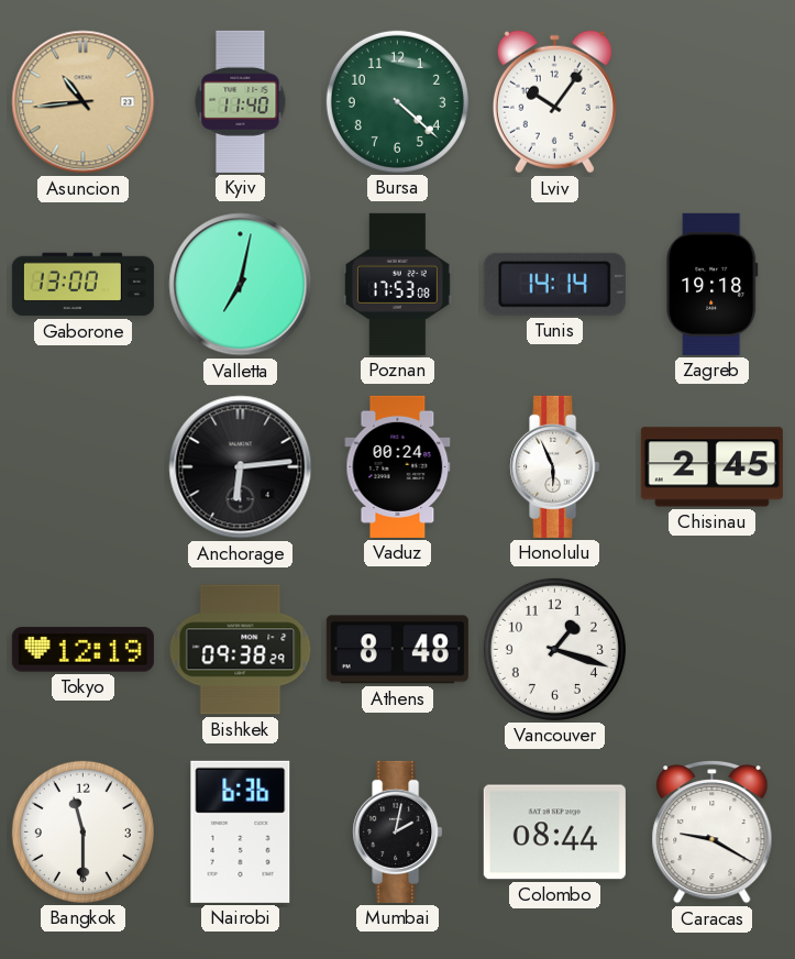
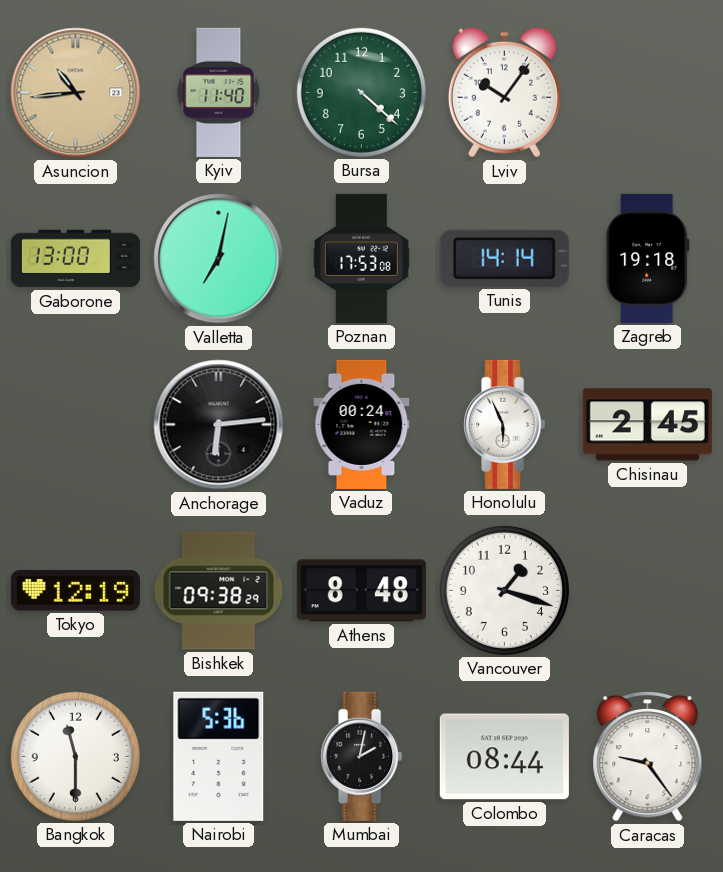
Nairobi: 6:36 -> 5:36 (219, 756)
Caracas: 9:20 -> 9:24 (648, 756)
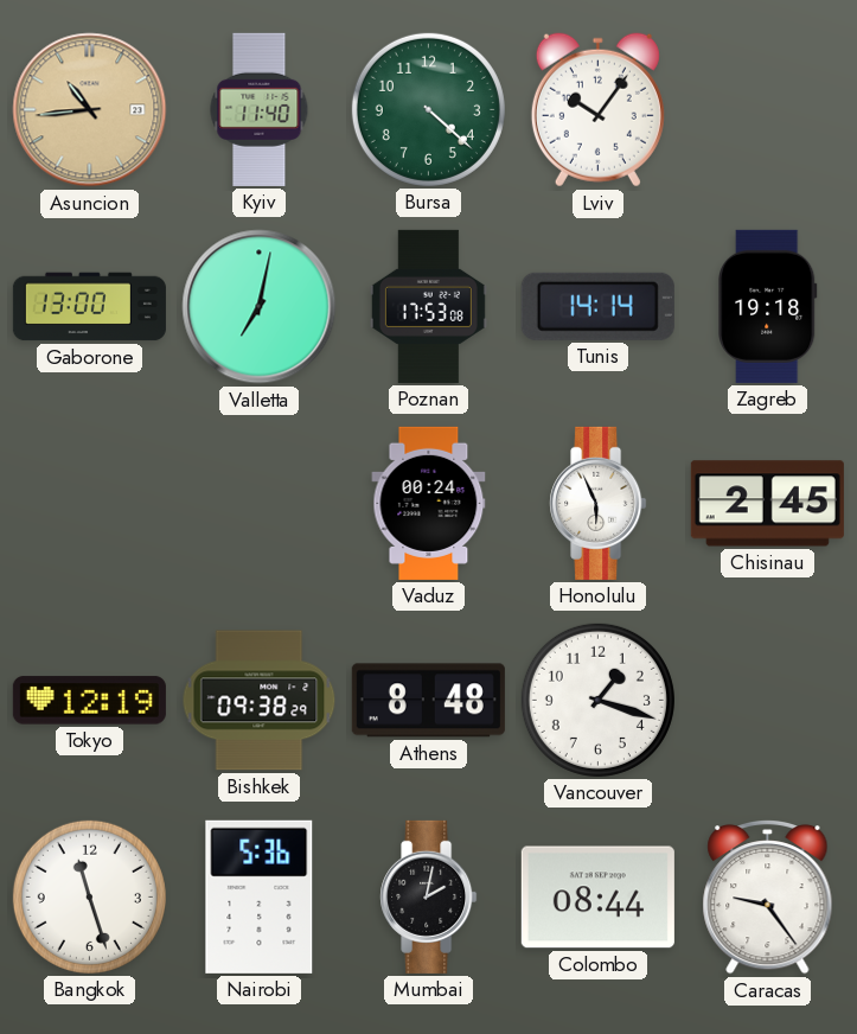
Anchorage: 6:14 -> none (219, 425)
Bangkok: 11:30 -> 11:27 (89, 896)
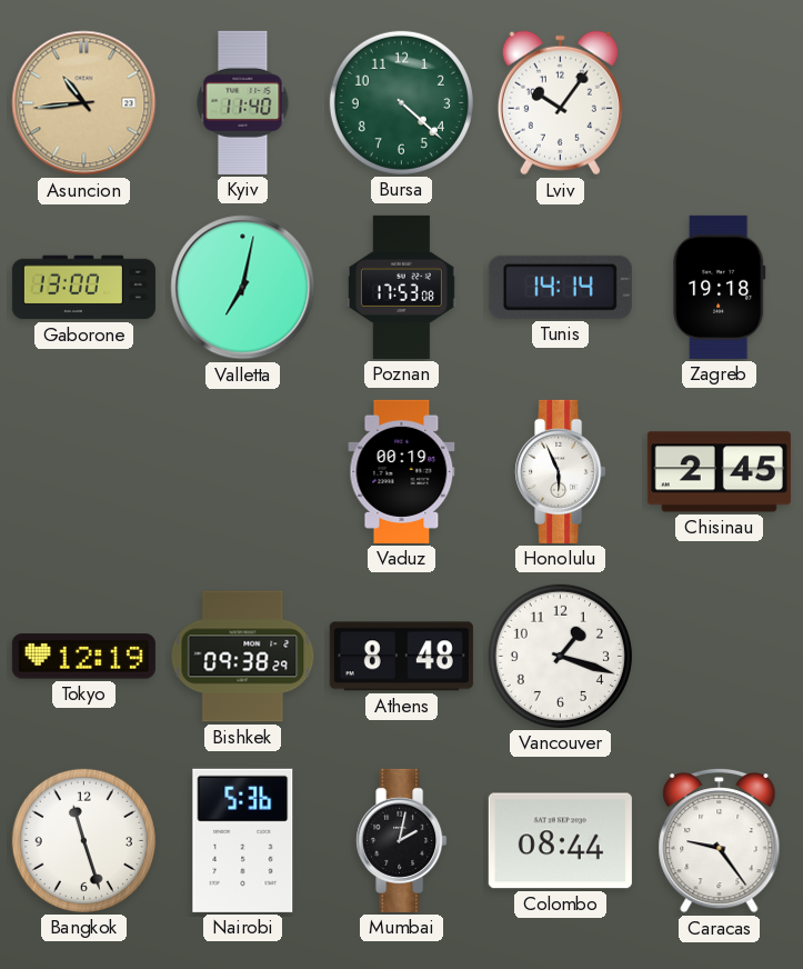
Vaduz: 00:24 -> 00:19 (402, 471)
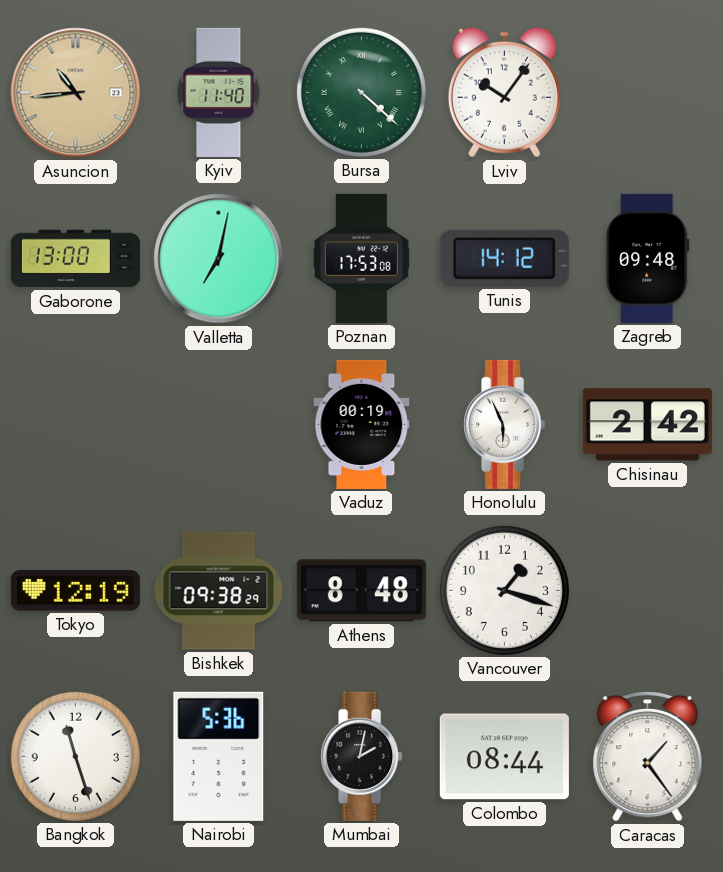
Bursa numerals: Arabic -> Roman (361, 92)
Tunis: 14:14 -> 14:12 (504, 258)
Zagreb: 19:18 -> 09:48 (648, 258)
Chisinau: 2:45 -> 2:42 (647, 425)
Caracas: 9:24 -> 1:24 (648, 756)
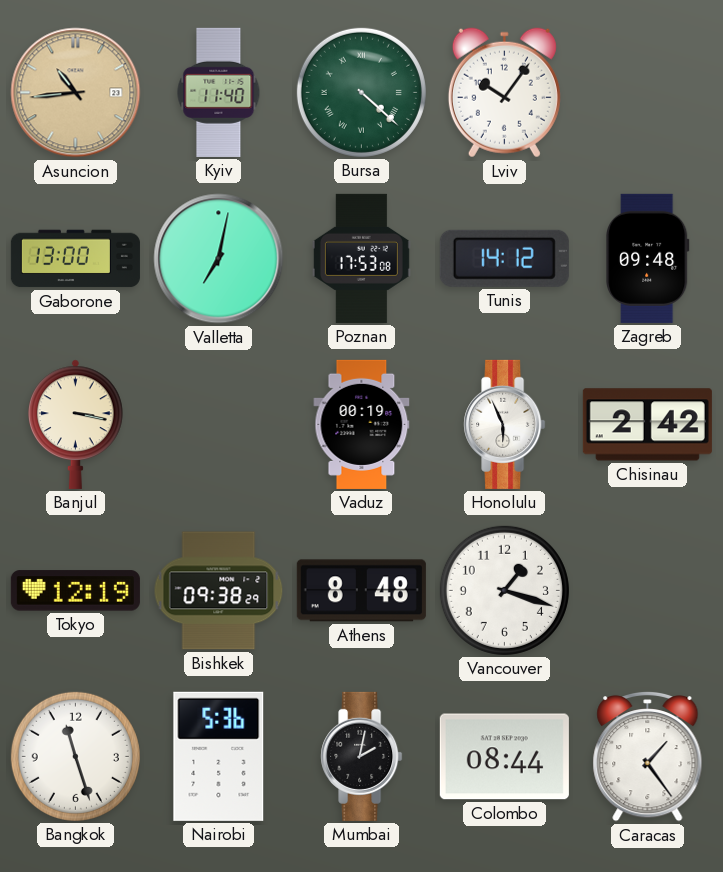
Banjul: none -> 3:17 (76, 424)
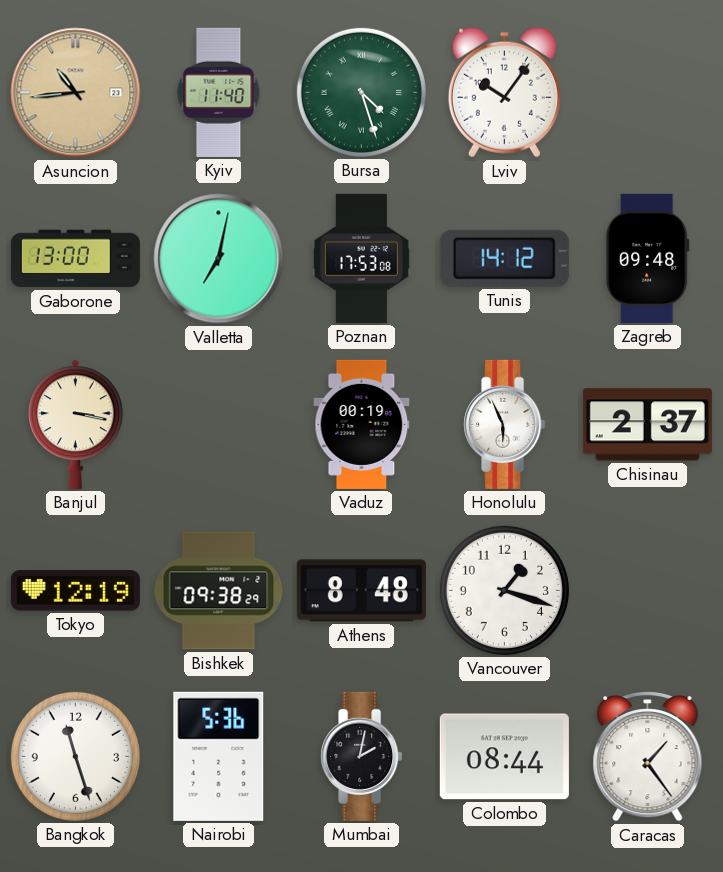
Bursa: 4:22 -> 4:27 (361, 92)
Chisinau: 2:42 -> 2:37 (647, 425)
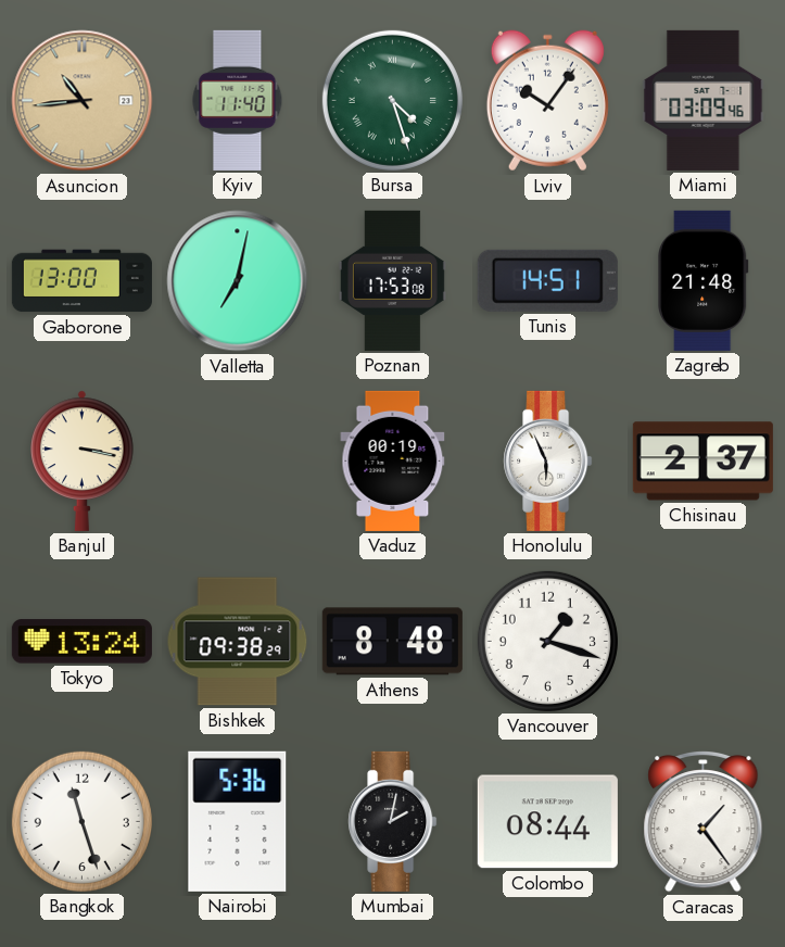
Miami: none -> 03:09 (704, 100)
Tunis: 14:12 -> 14:51 (547, 280)
Zagreb: 09:48 -> 21:48 (704, 280)
Tokyo: 12:19 -> 13:24 (81, 642)
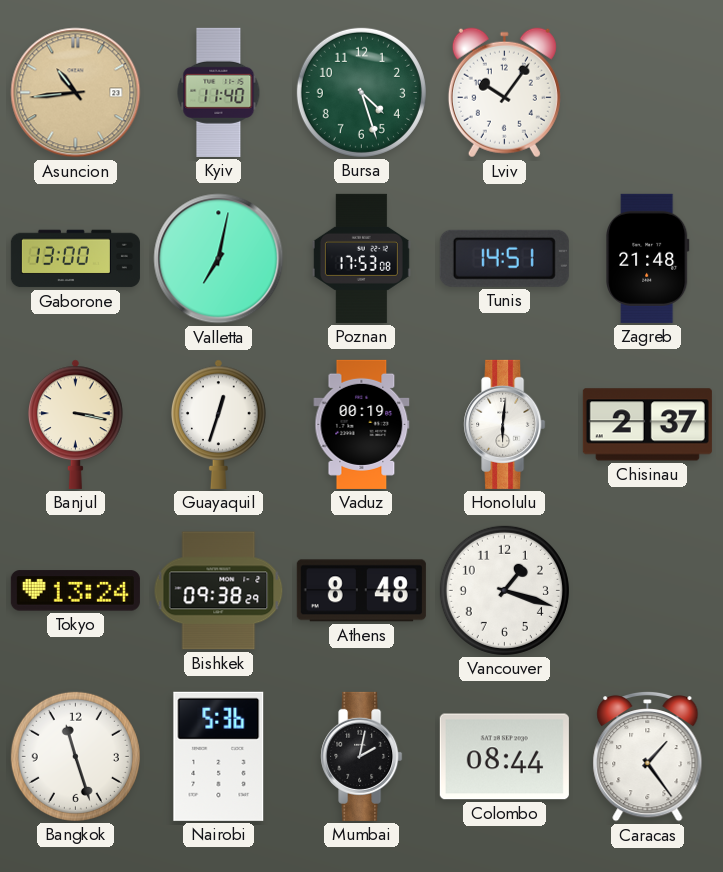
Bursa numerals: Roman -> Arabic (361, 92)
Miami: 03:09 -> none (704, 100)
Guayaquil: none -> 12:33 (219, 424)
Honolulu: 5:56 -> 6:01 (505, 424)
